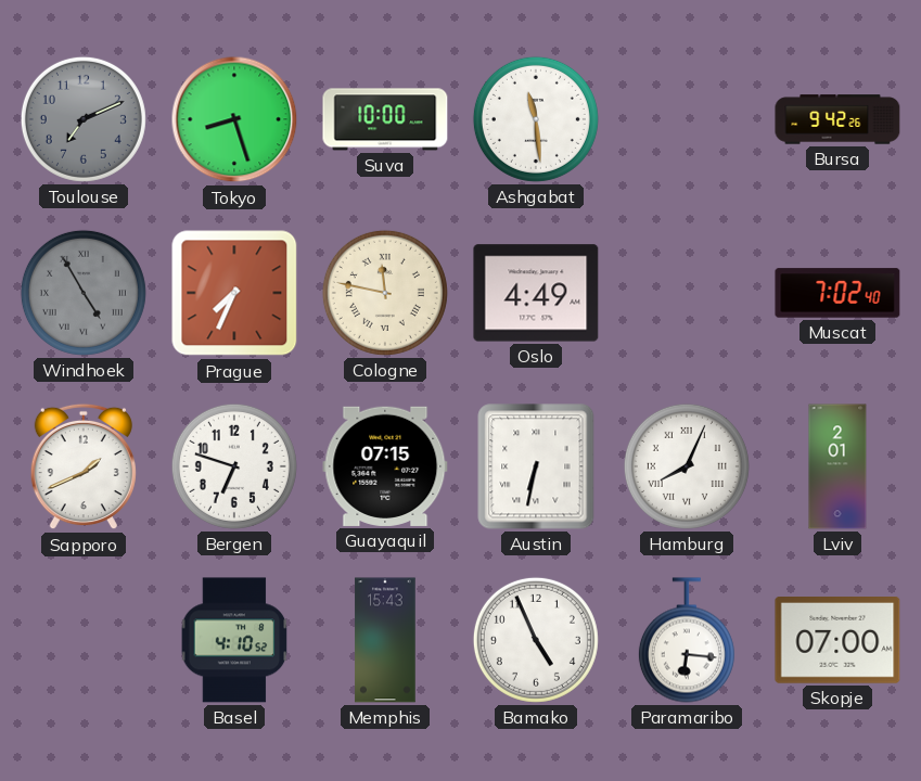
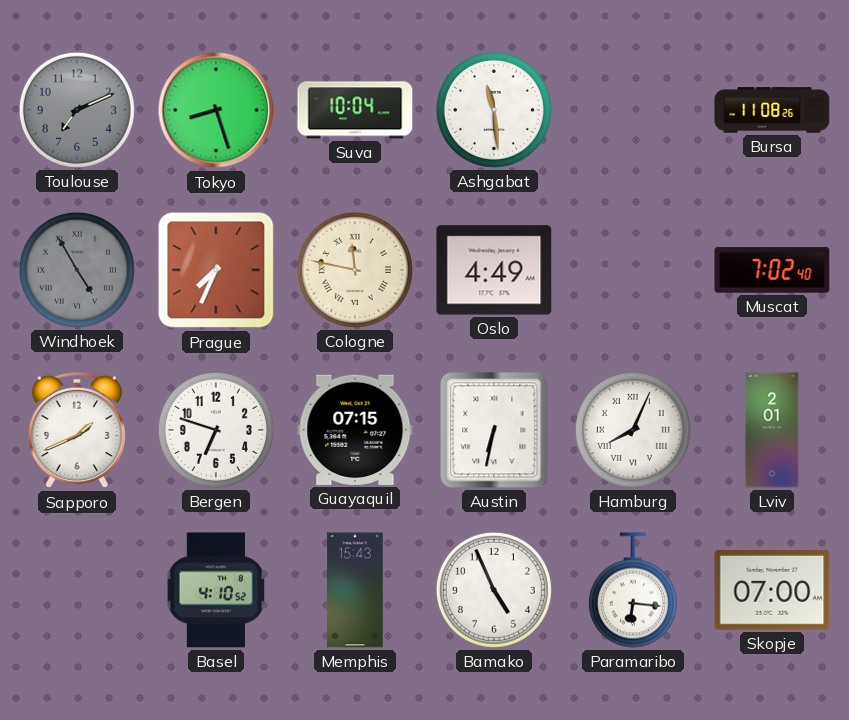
Suva: 10:00 -> 10:04 (355, 110)
Bursa: 9:42 -> 11:08 (772, 110)
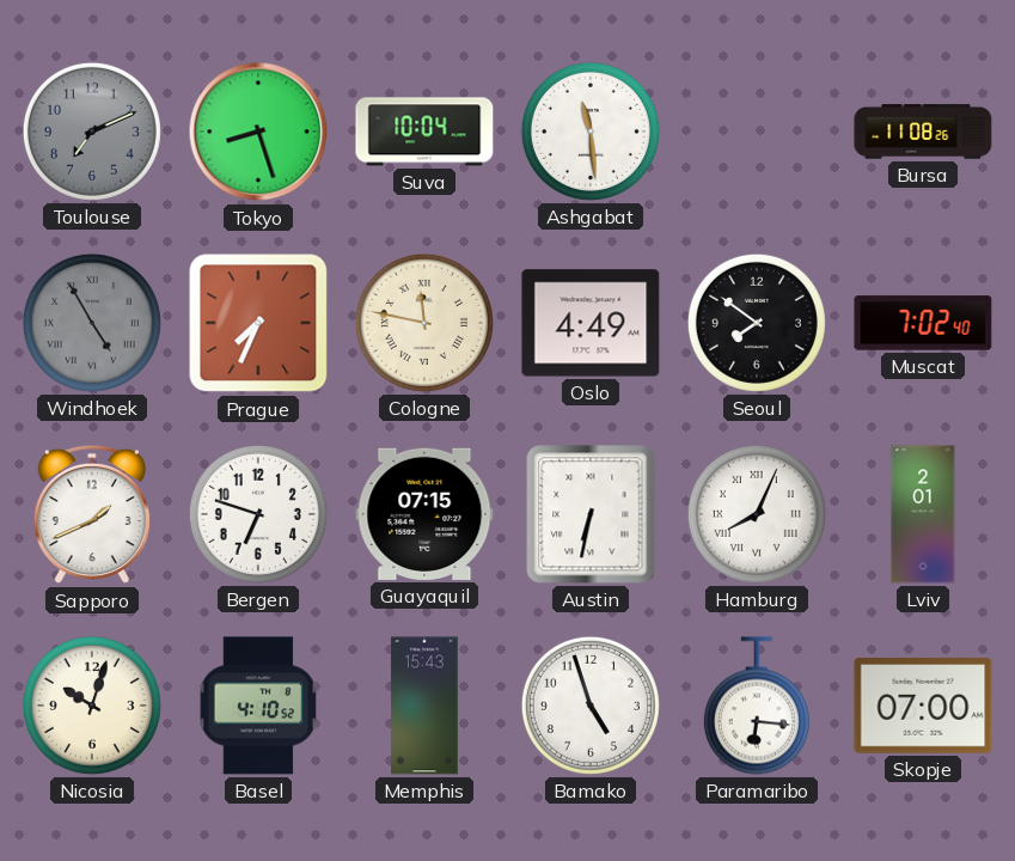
Seoul: none -> 7:51 (757, 323)
Nicosia: none -> 10:03 (92, 706)
Bamako: 4:56 -> 4:57 (591, 706)
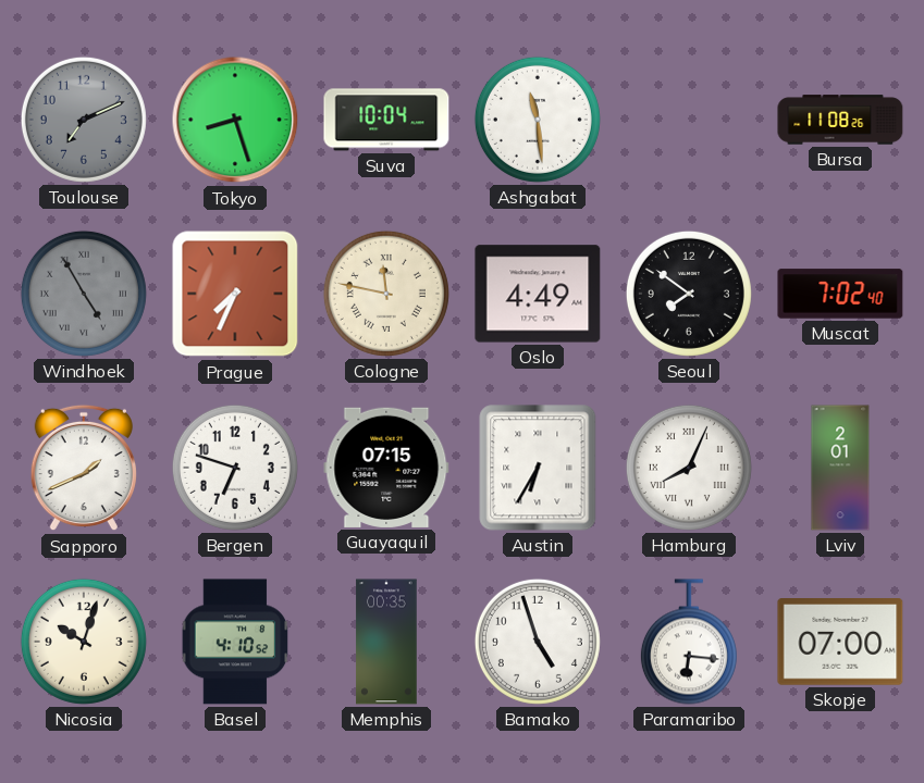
Austin: 6:32 -> 6:35 (538, 468)
Memphis: 15:43 -> 00:35 (386, 642)
